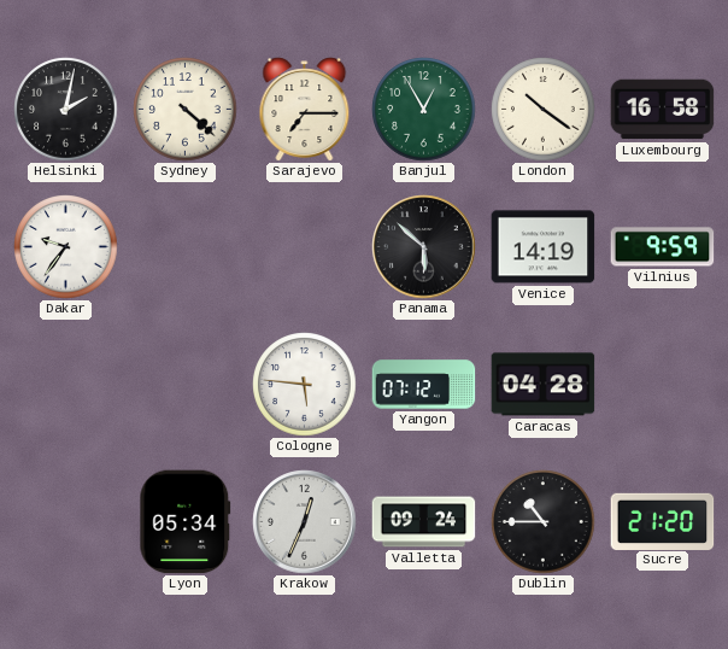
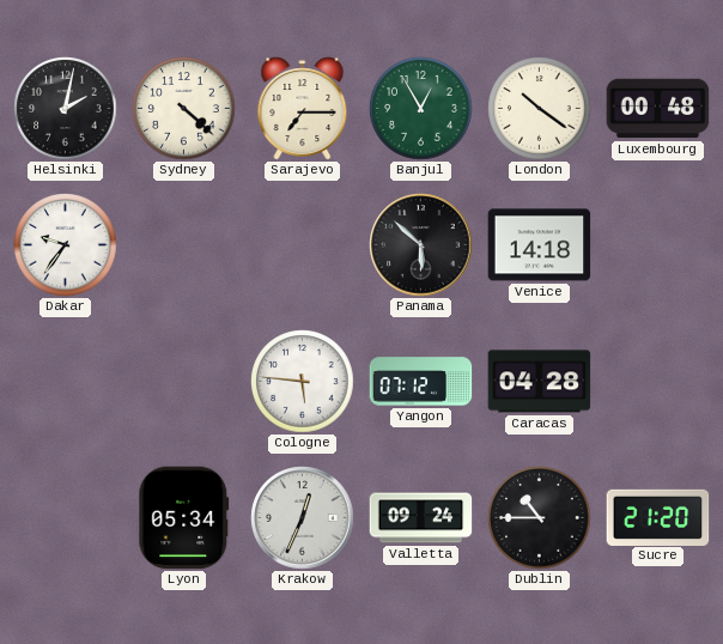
Luxembourg: 16:58 -> 00:48 (658, 109)
Venice: 14:19 -> 14:18 (540, 245)
Vilnius: 9:59 -> none (663, 247)
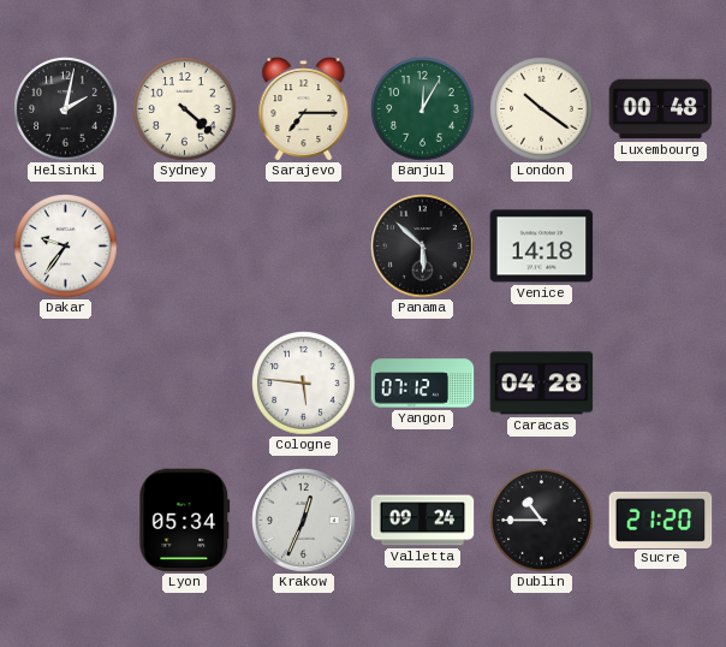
Banjul: 12:55 -> 12:05 (423, 109)
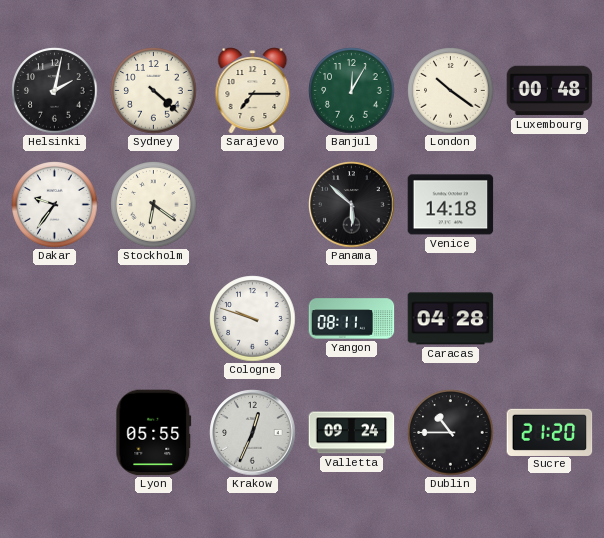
Stockholm: none -> 6:21 (154, 205)
Cologne: 5:46 -> 9:48 (253, 319)
Yangon: 07:12 -> 08:11 (352, 319)
Lyon: 05:34 -> 05:55 (154, 433)
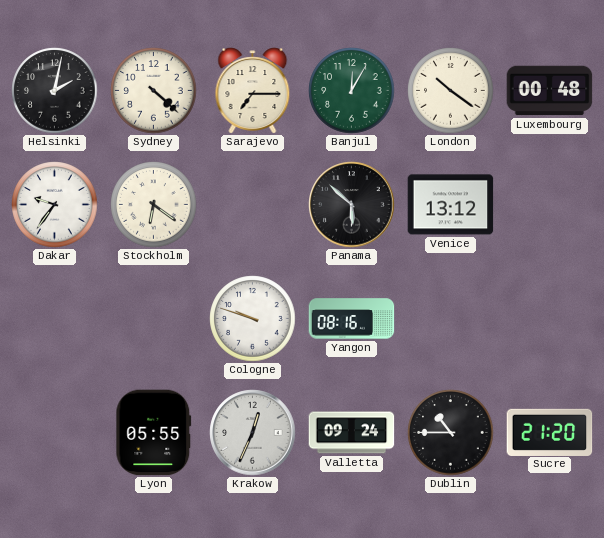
Venice: 14:18 -> 13:12 (451, 205)
Yangon: 08:11 -> 08:16 (352, 319)
Caracas: 04:28 -> none (451, 319)
